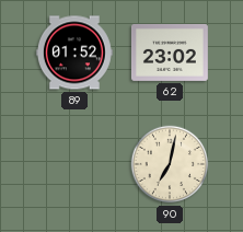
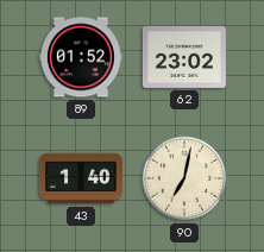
43: none -> 1:40 (81, 178)
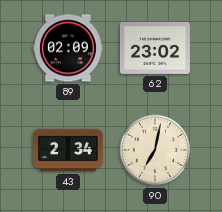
89: 01:52 -> 02:09 (68, 48)
43: 1:40 -> 2:34 (68, 150)
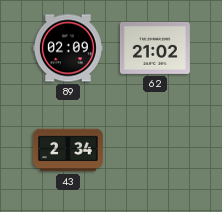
62: 23:02 -> 21:02 (155, 48)
90: 7:02 -> none (155, 150)
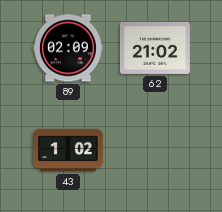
43: 2:34 -> 1:02 (68, 150)
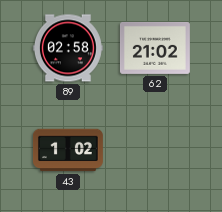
89: 02:09 -> 02:58 (68, 48)
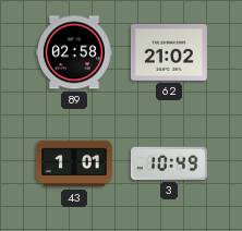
43: 1:02 -> 1:01 (74, 163)
3: none -> 10:49 (169, 163)
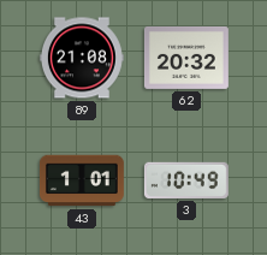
89: 02:58 -> 21:08 (82, 58)
62: 21:02 -> 20:32 (186, 58)
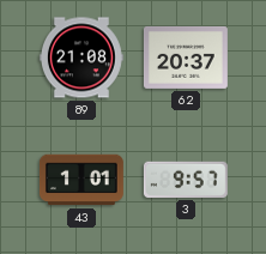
62: 20:32 -> 20:37 (186, 58)
3: 10:49 -> 9:57 (186, 180)
